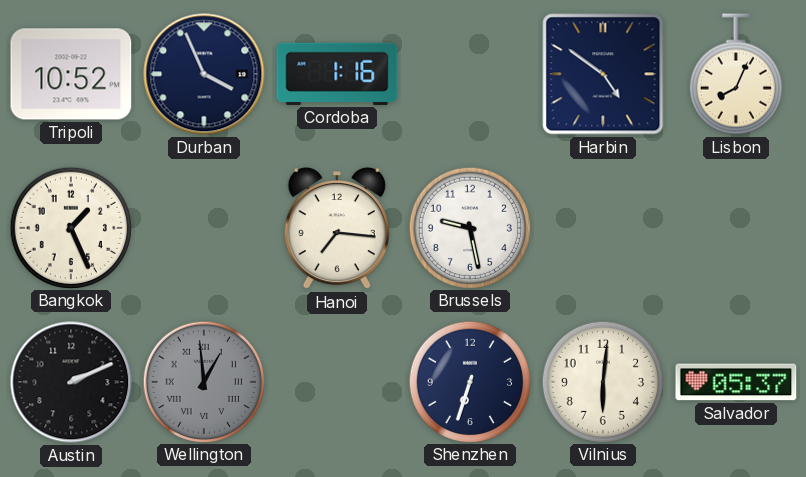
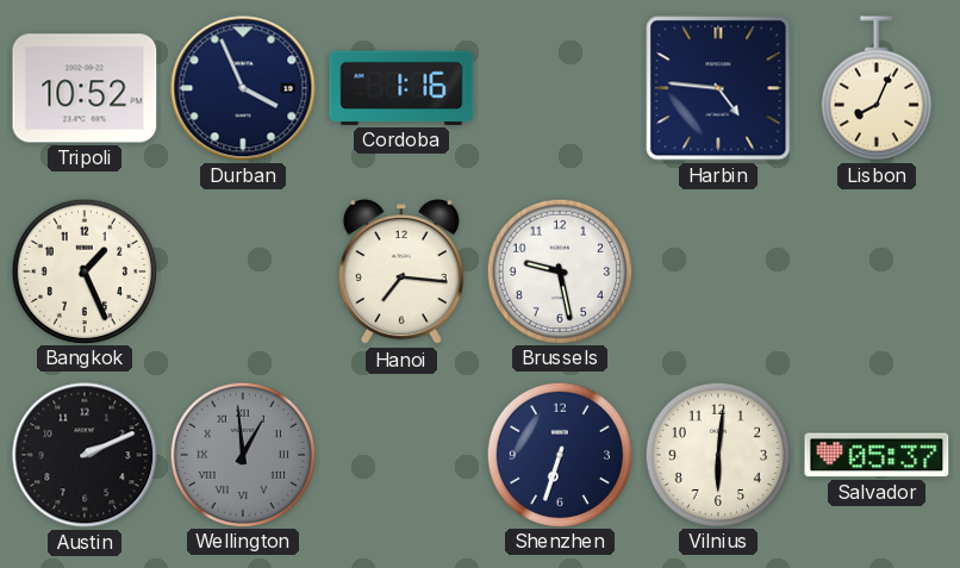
Harbin: 4:51 -> 4:46 (718, 88)
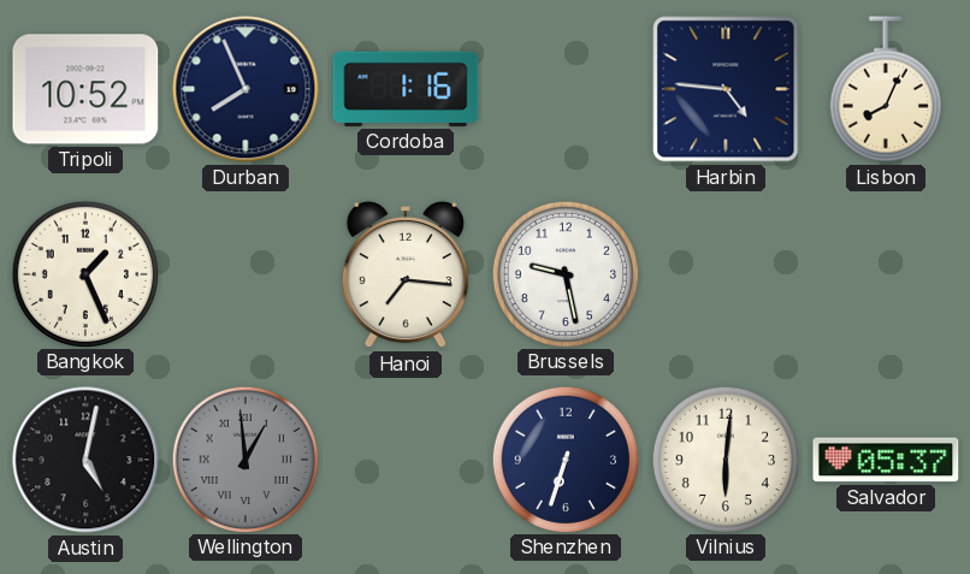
Durban: 3:56 -> 7:56 (246, 89)
Austin: 2:11 -> 5:02 (85, 460)
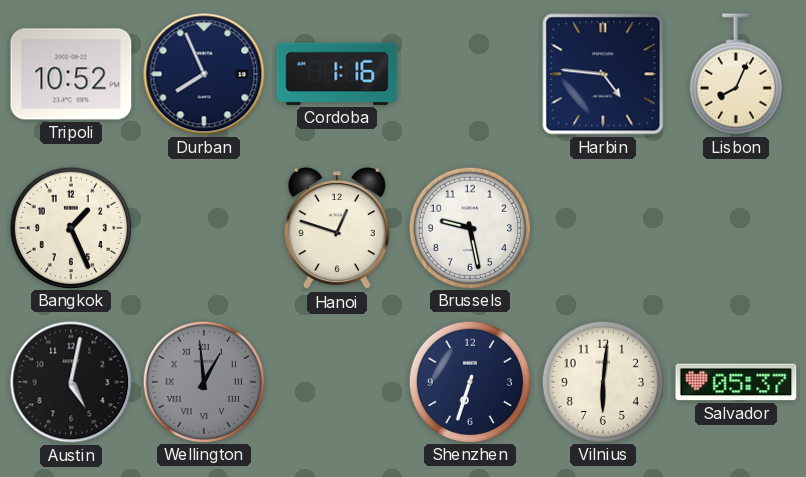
Hanoi: 7:16 -> 12:48 (337, 229)
